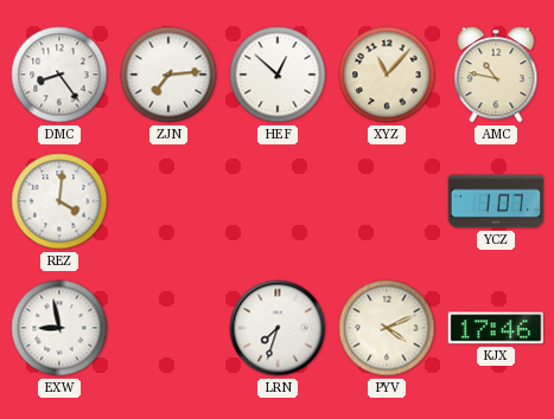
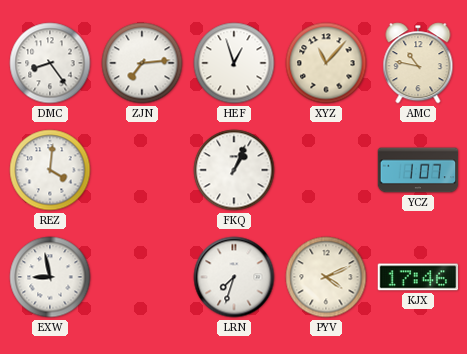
HEF: 12:52 -> 12:57 (234, 63)
FKQ: none -> 1:04 (234, 170)
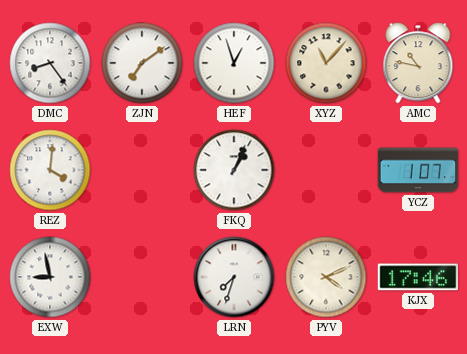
ZJN: 7:14 -> 7:09 (142, 63)
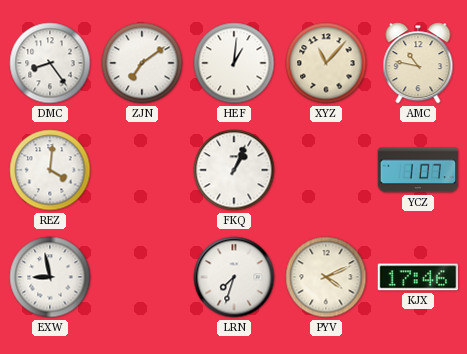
HEF: 12:57 -> 1:01 (234, 63)
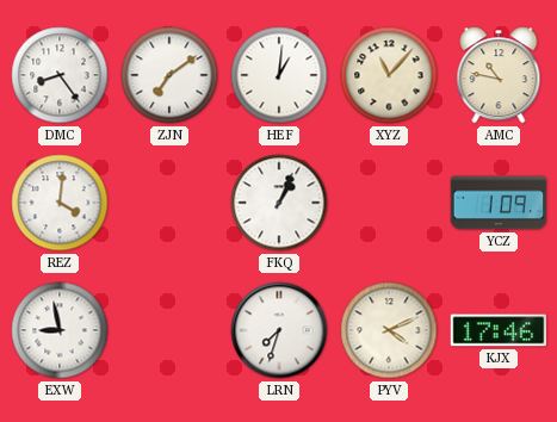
YCZ: 1:07 -> 1:09 (499, 203)
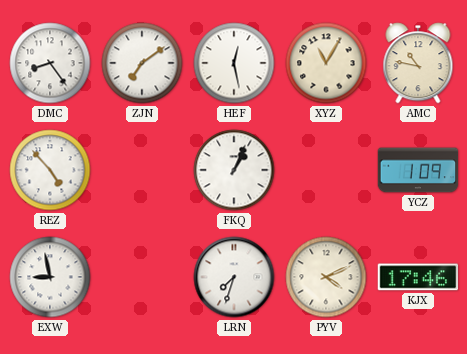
HEF: 1:01 -> 12:28 (234, 63)
XYZ: 11:07 -> 11:05 (326, 63)
REZ: 4:01 -> 4:53 (50, 170)
